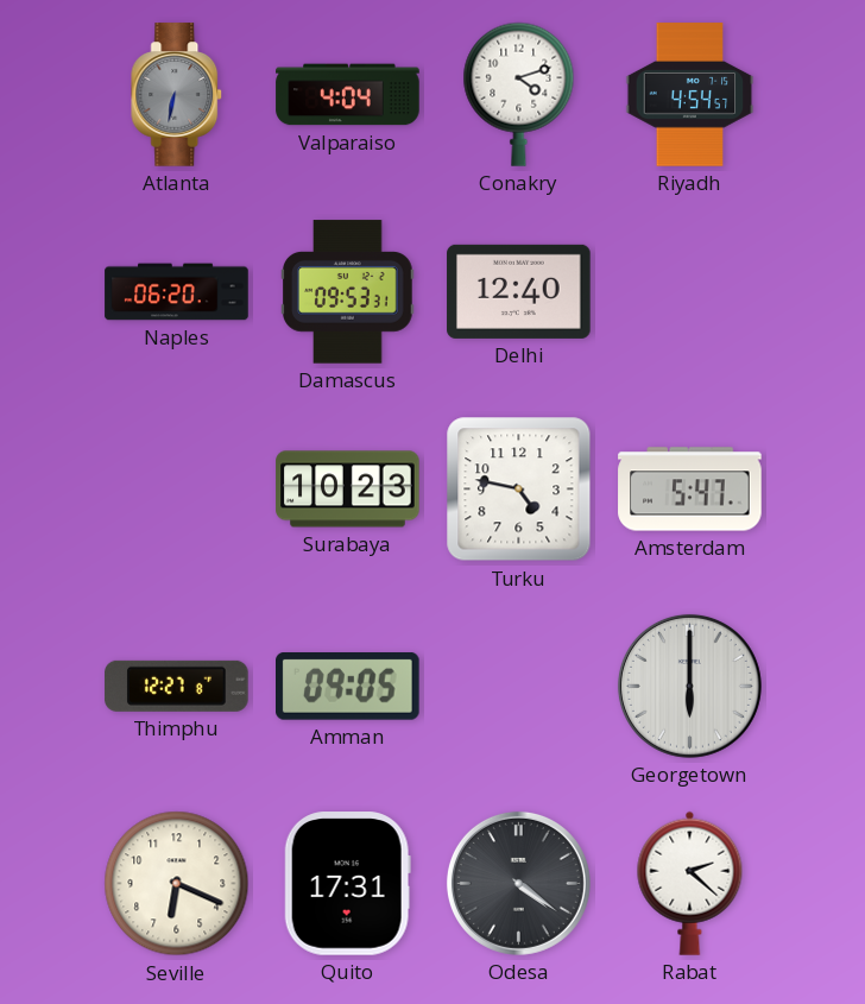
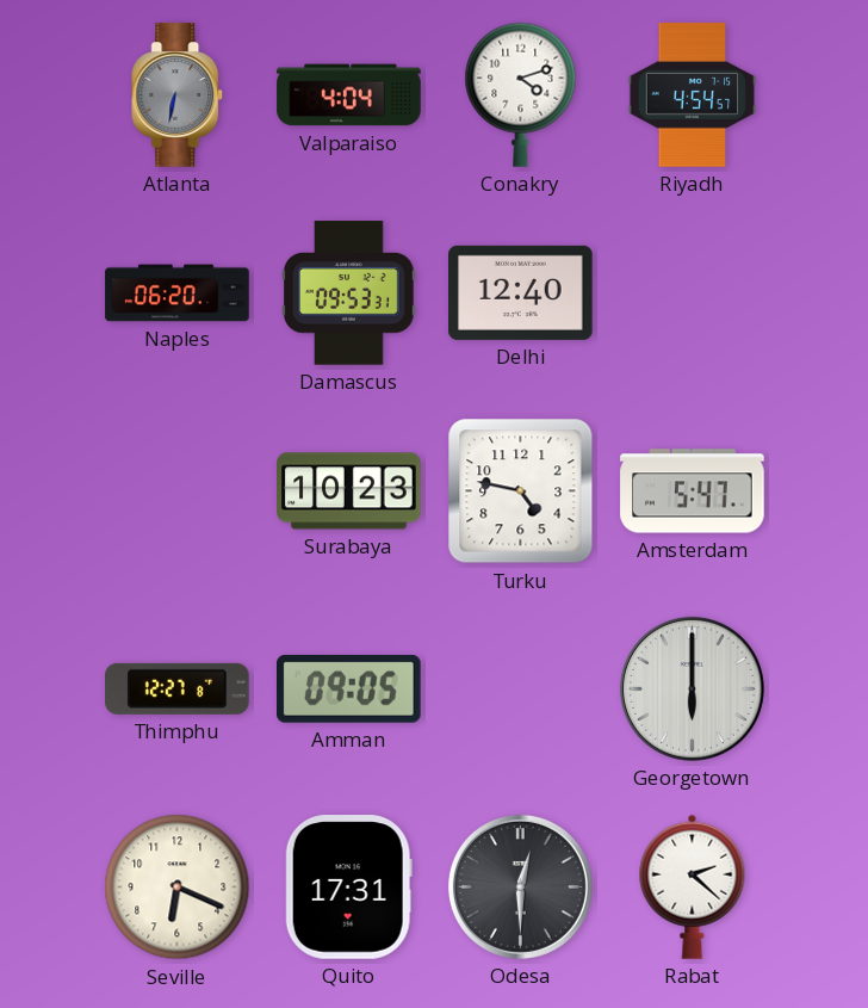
Odesa: 4:21 -> 12:30 (520, 886)
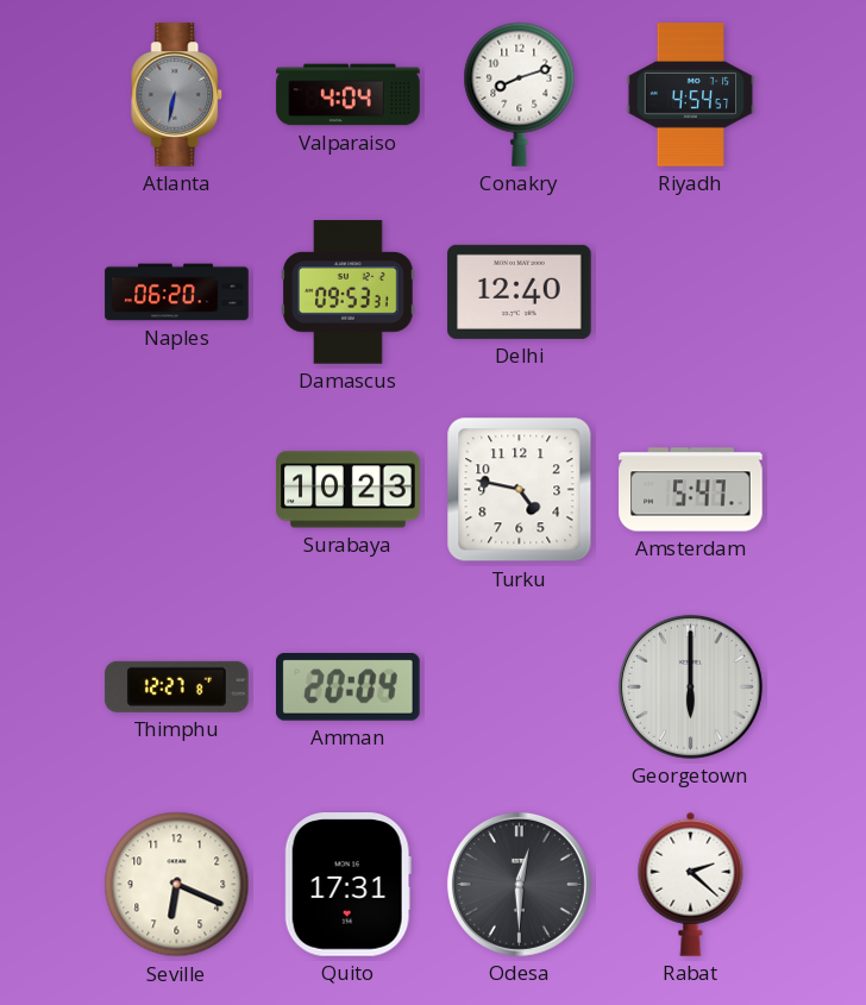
Conakry: 4:12 -> 8:12 (520, 94)
Amman: 09:05 -> 20:04 (349, 687)
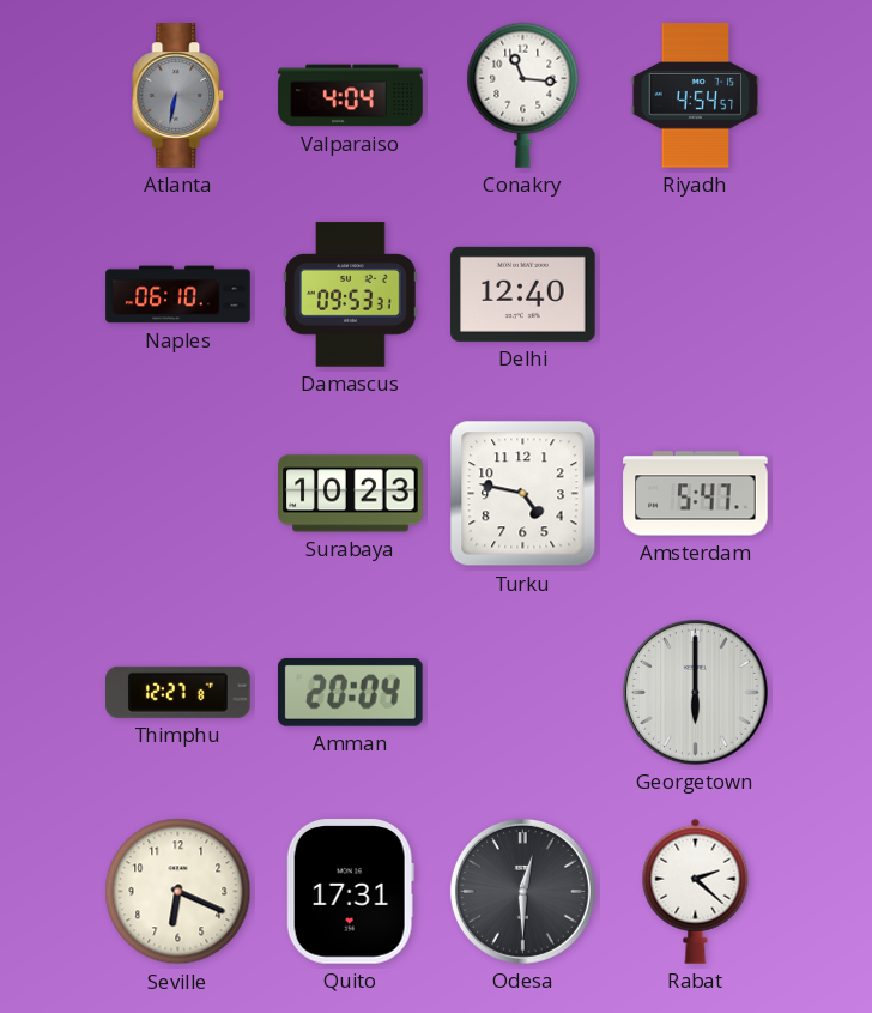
Conakry: 8:12 -> 11:16 (523, 95)
Naples: 06:20 -> 06:10 (178, 295)
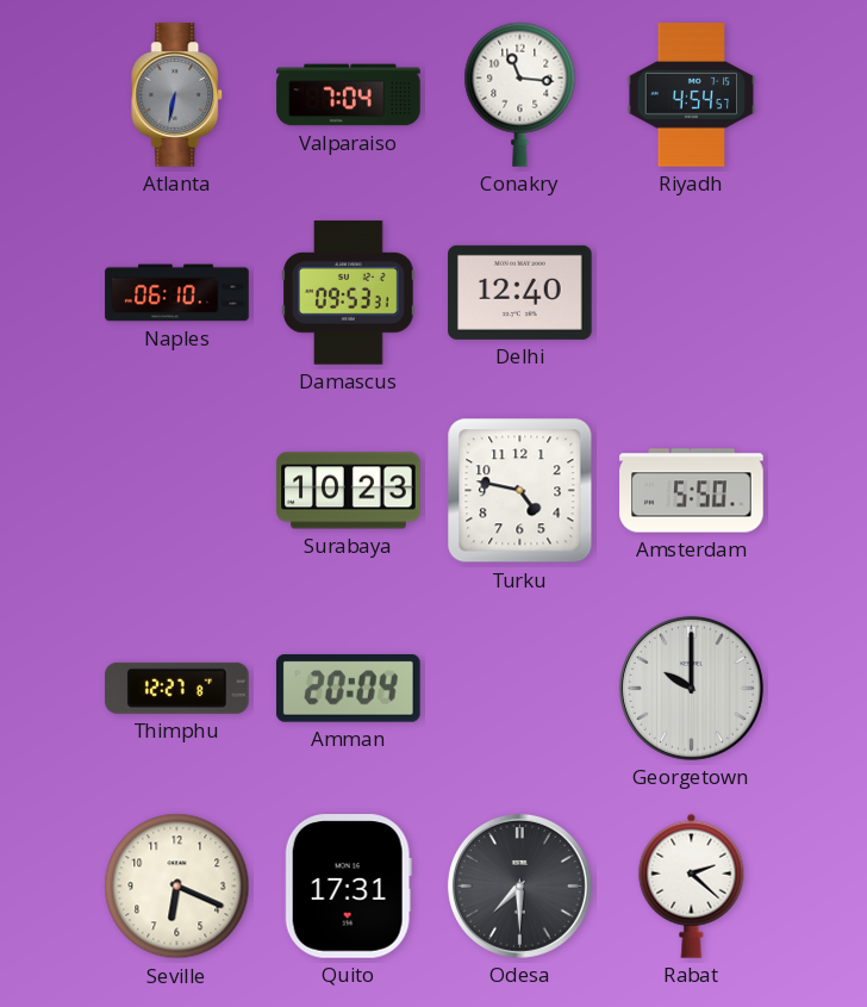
Valparaiso: 4:04 -> 7:04 (349, 95)
Amsterdam: 5:47 -> 5:50 (692, 491)
Georgetown: 6:00 -> 10:00 (691, 688)
Odesa: 12:30 -> 7:30 (519, 885)
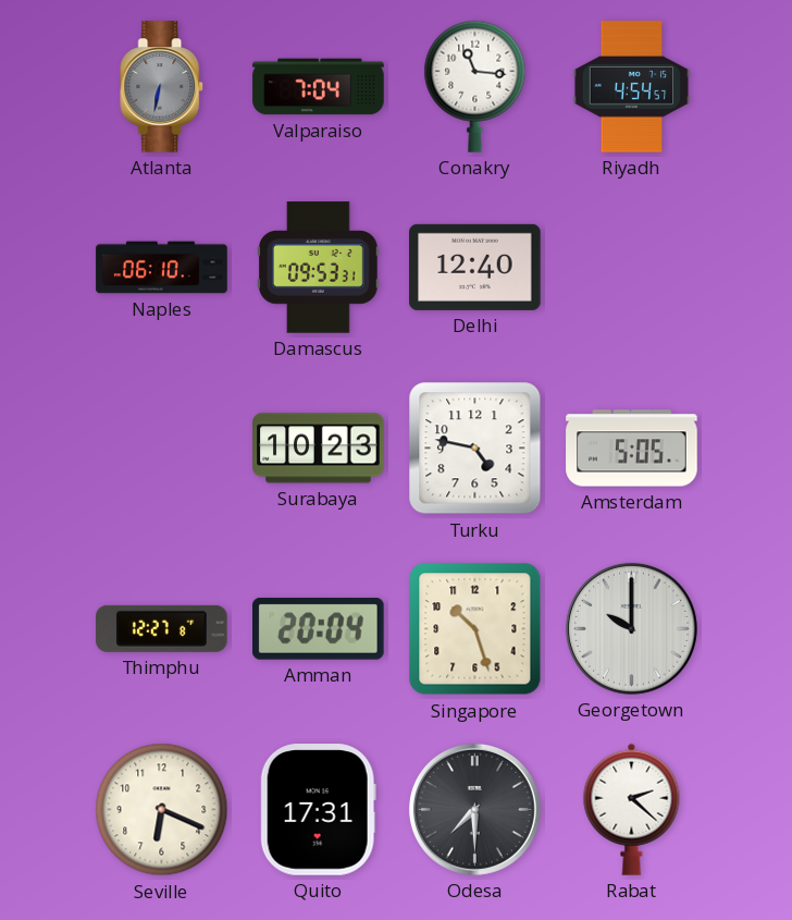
Amsterdam: 5:50 -> 5:05 (632, 449)
Singapore: none -> 10:27 (475, 629)
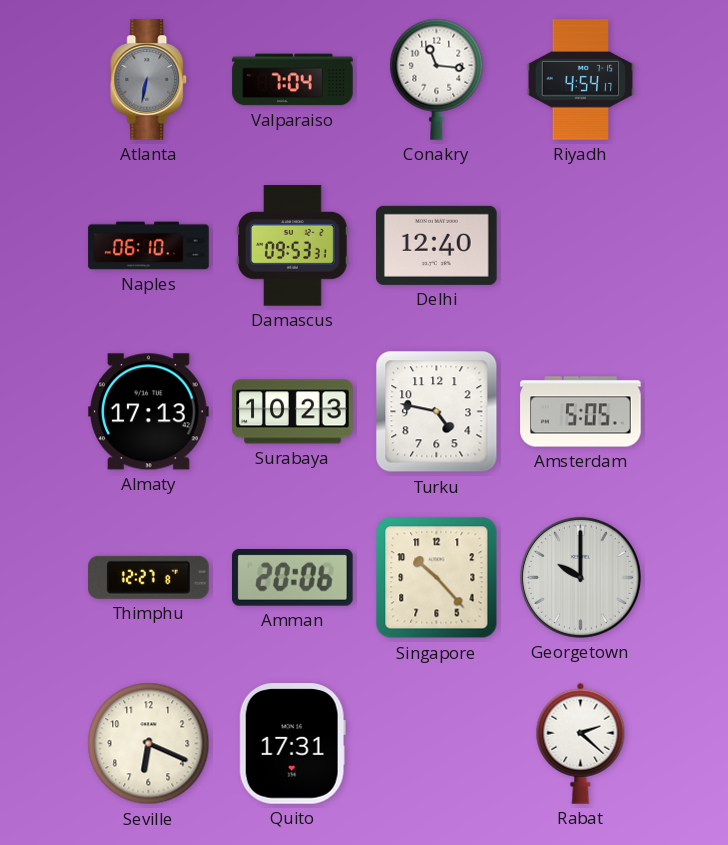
Riyadh: 4:54:57 -> 4:54:17 (581, 80)
Almaty: none -> 17:13 (149, 412)
Amman: 20:04 -> 20:06 (293, 578)
Singapore: 10:27 -> 10:23 (437, 578)
Odesa: 7:30 -> none (474, 809)
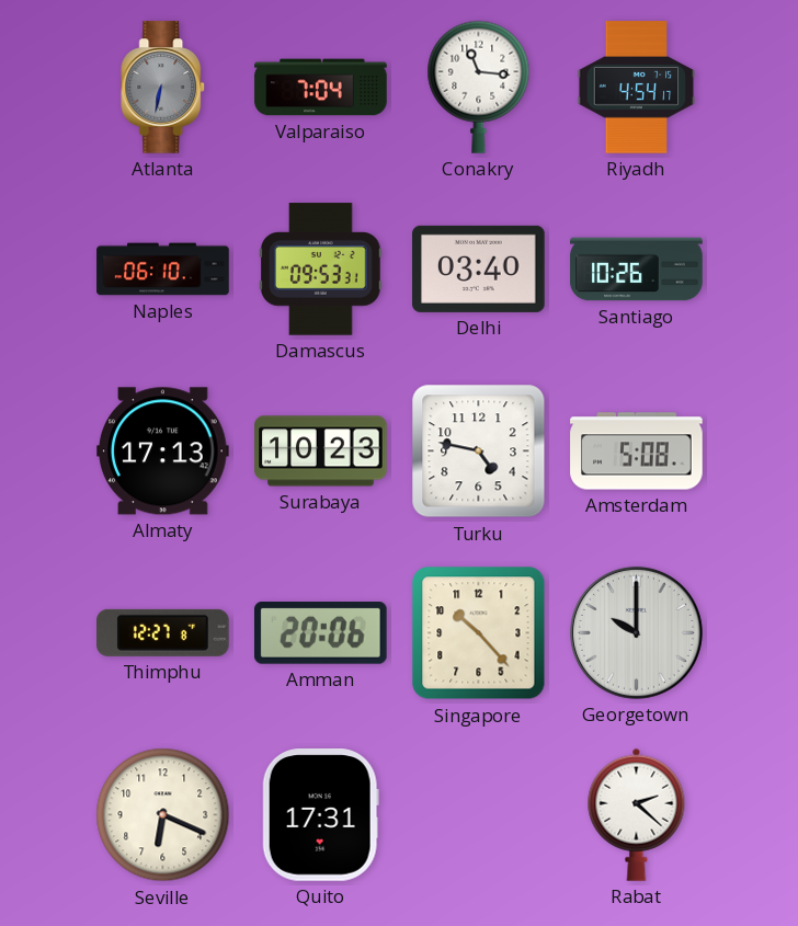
Delhi: 12:40 -> 03:40 (479, 268)
Santiago: none -> 10:26 (637, 270)
Amsterdam: 5:05 -> 5:08 (637, 451)
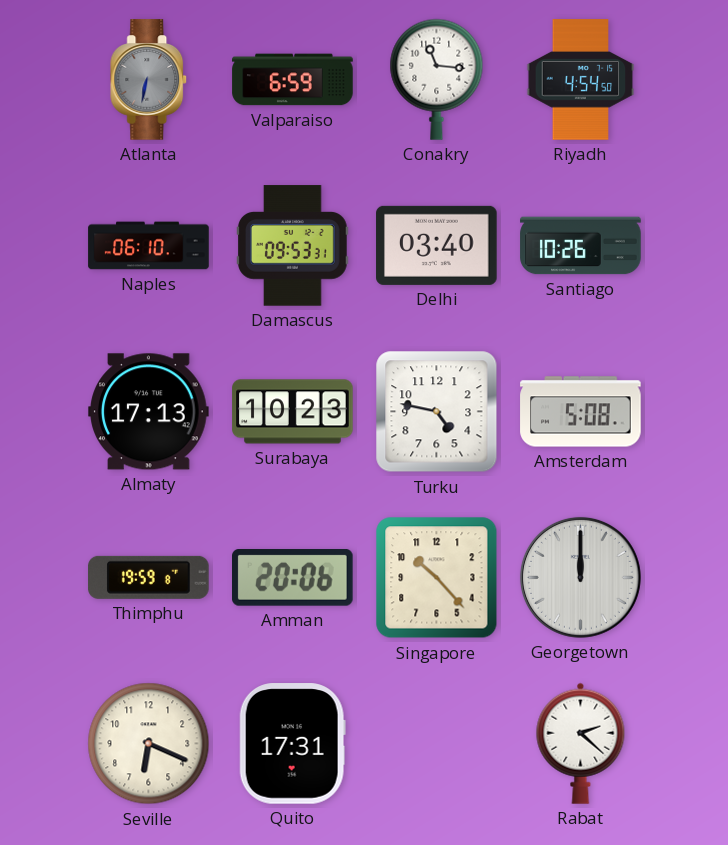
Valparaiso: 7:04 -> 6:59 (293, 80)
Riyadh: 4:54:17 -> 4:54:50 (581, 80)
Thimphu: 12:27 -> 19:59 (149, 577)
Georgetown: 10:00 -> 12:00 (580, 577)
